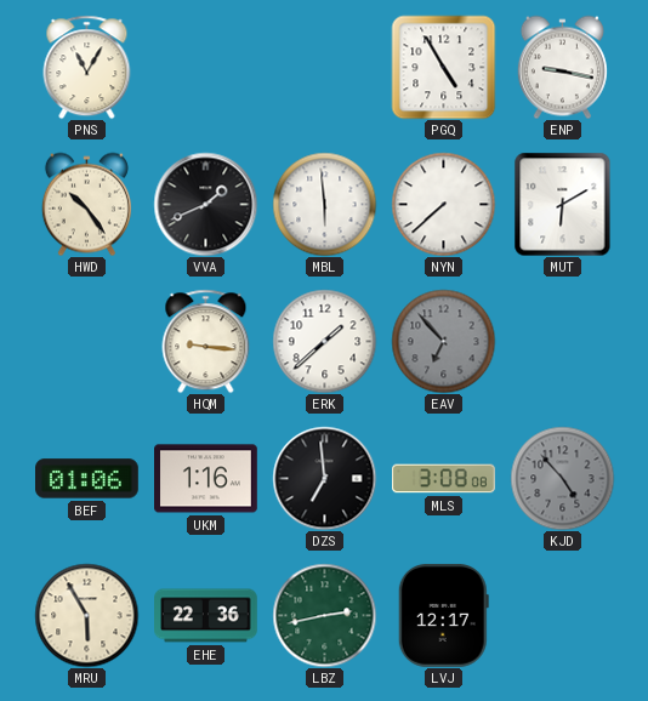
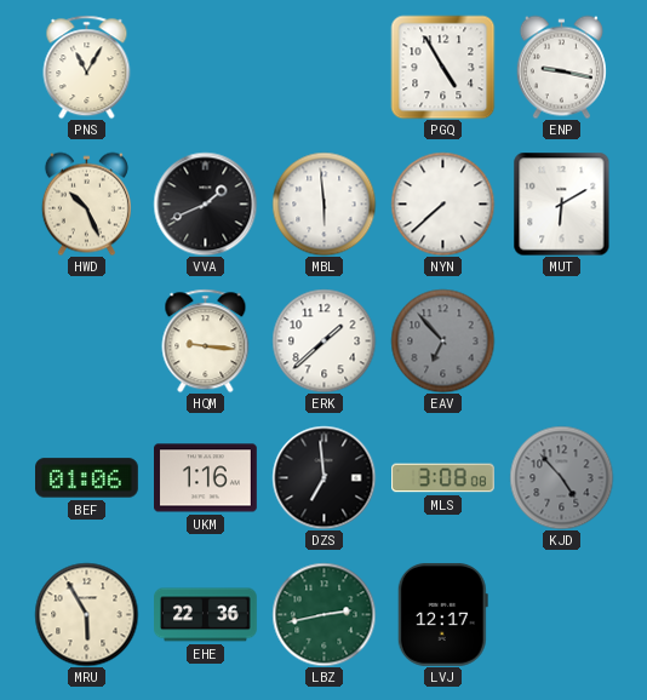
HWD: 10:24 -> 10:26 (86, 203)
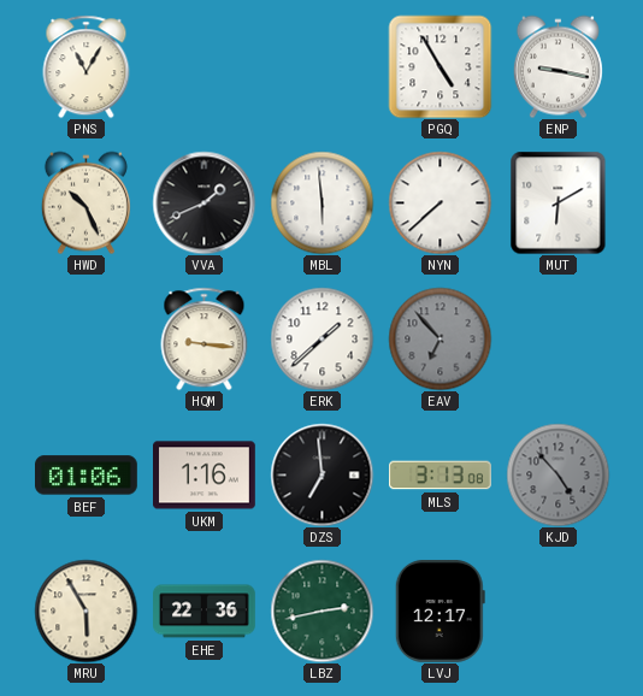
MLS: 3:08 -> 3:13 (441, 476)
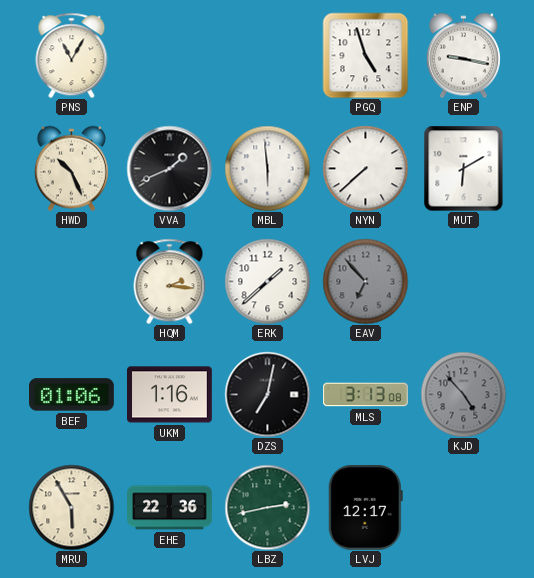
PGQ: 4:55 -> 4:57 (365, 55)
HQM: 9:16 -> 2:16 (170, 281)
DZS: 6:59 -> 7:02 (267, 394)
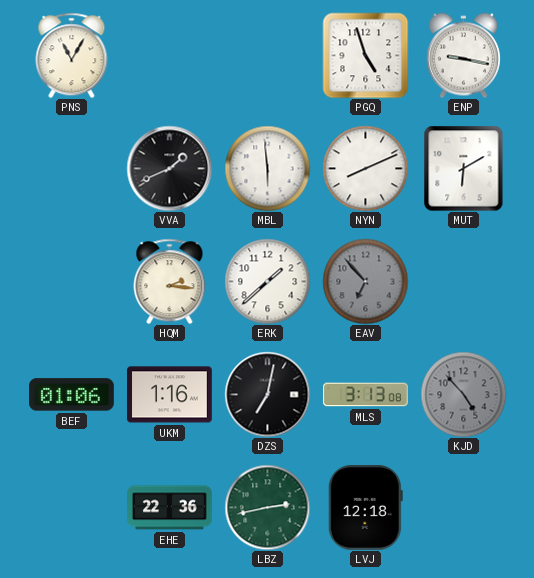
HWD: 10:26 -> none (71, 168)
NYN: 7:38 -> 8:11 (365, 168)
MRU: 5:55 -> none (71, 507)
LVJ: 12:17 -> 12:18 (365, 508)
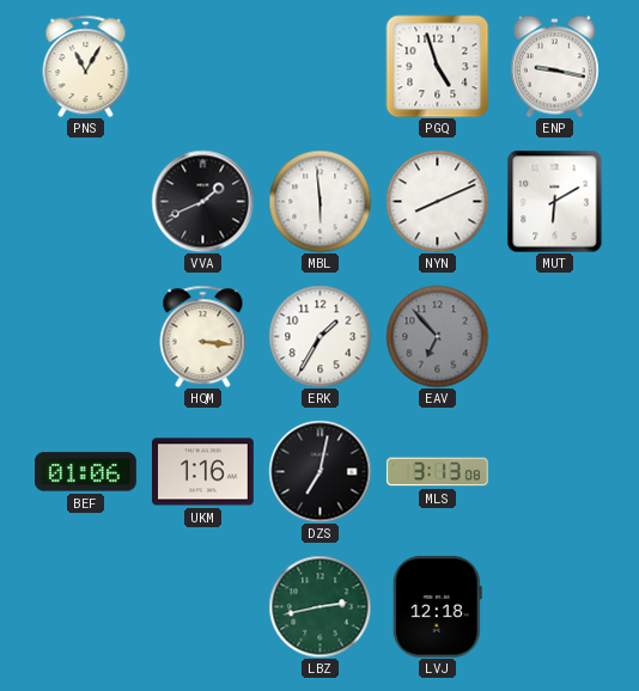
HQM: 2:16 -> 3:16 (203, 336)
ERK: 1:38 -> 1:35 (319, 336)
KJD: 4:53 -> none (463, 394)
EHE: 22:36 -> none (170, 508)
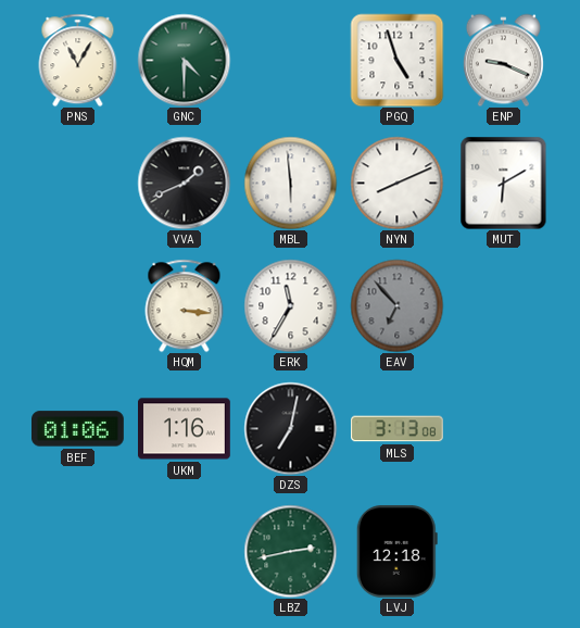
GNC: none -> 4:30 (184, 60)
ENP: 9:17 -> 9:19 (503, 60)
ERK: 1:35 -> 11:35 (290, 305)
